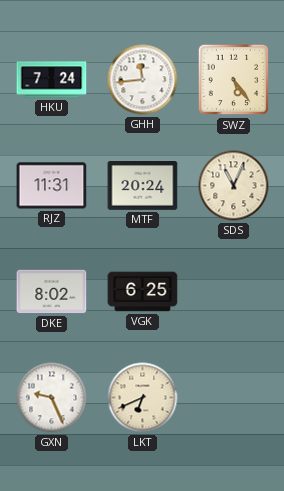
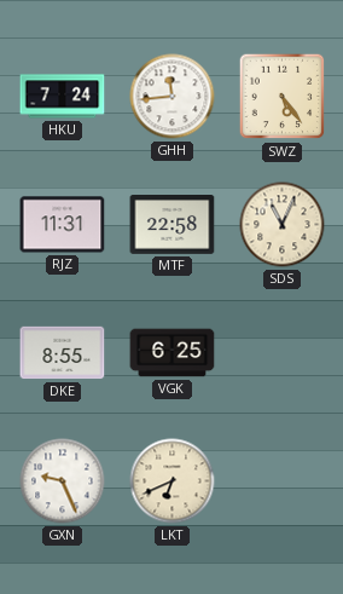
MTF: 20:24 -> 22:58 (173, 225)
DKE: 8:02 -> 8:55 (63, 353)
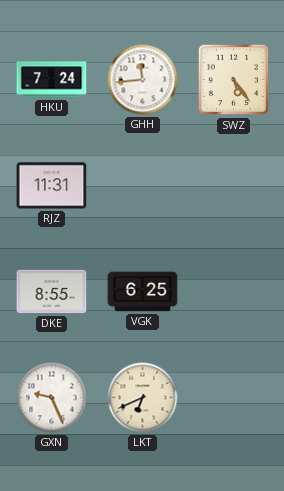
MTF: 22:58 -> none (173, 225)
SDS: 11:04 -> none (283, 225)
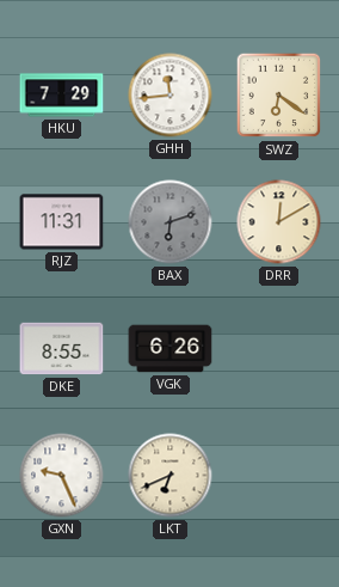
HKU: 7:24 -> 7:29 (62, 96)
SWZ: 5:24 -> 6:21 (279, 96)
BAX: none -> 6:12 (171, 222)
DRR: none -> 12:10 (279, 222)
VGK: 6:25 -> 6:26 (171, 349)
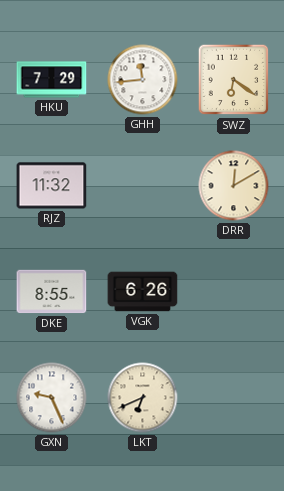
RJZ: 11:31 -> 11:32 (52, 186)
BAX: 6:12 -> none (171, 222)
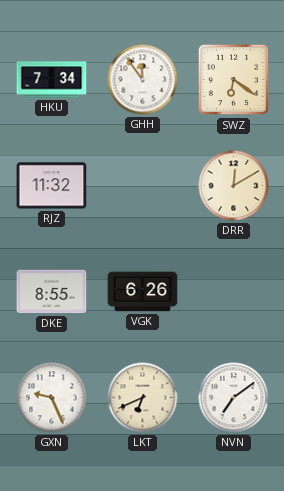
HKU: 7:29 -> 7:34 (52, 80)
GHH: 11:44 -> 11:54 (143, 80)
NVN: none -> 7:09 (234, 398)
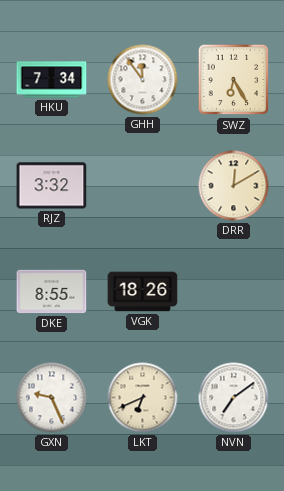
SWZ: 6:21 -> 6:25 (234, 80)
RJZ: 11:32 -> 3:32 (52, 186)
VGK: 6:26 -> 18:26 (143, 292)
